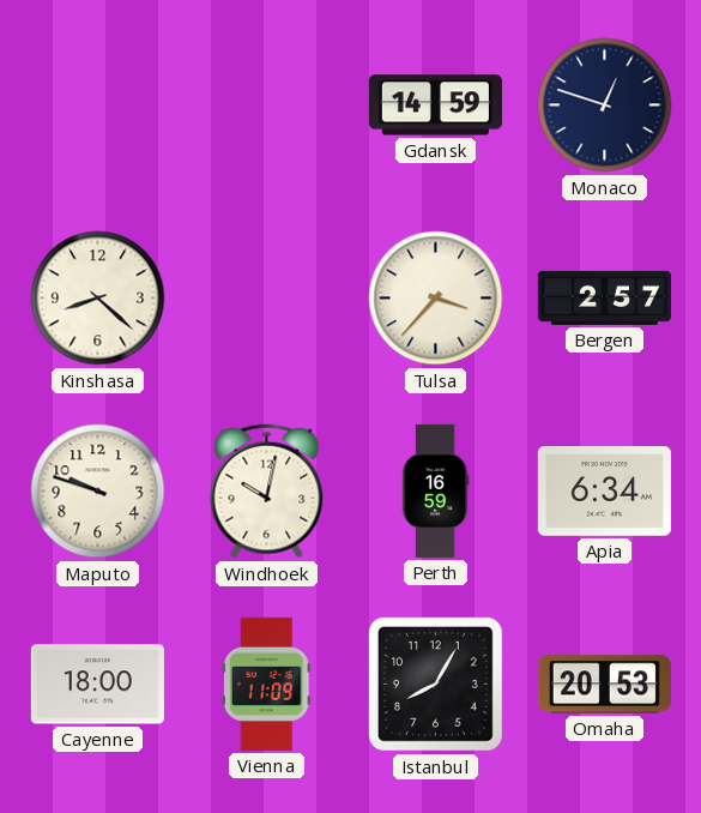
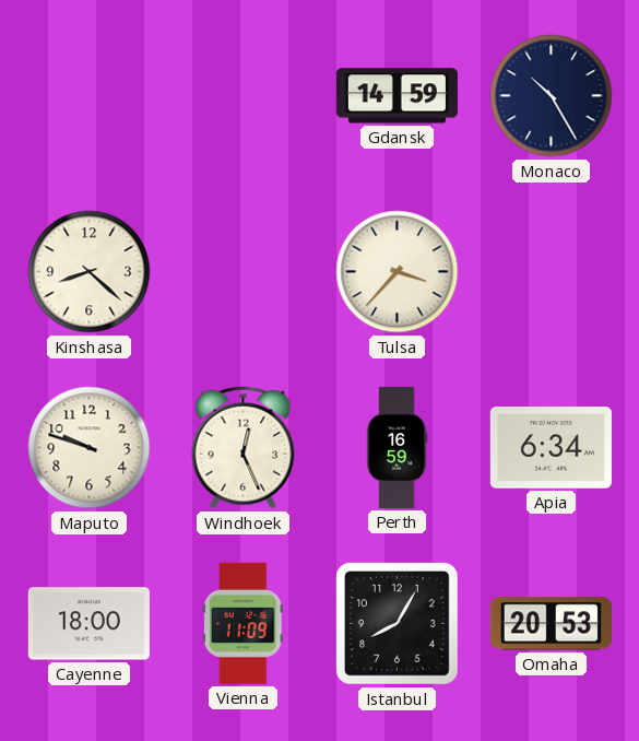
Monaco: 12:48 -> 10:25 (552, 96)
Bergen: 2:57 -> none (604, 297)
Windhoek: 10:02 -> 12:26 (244, 448)
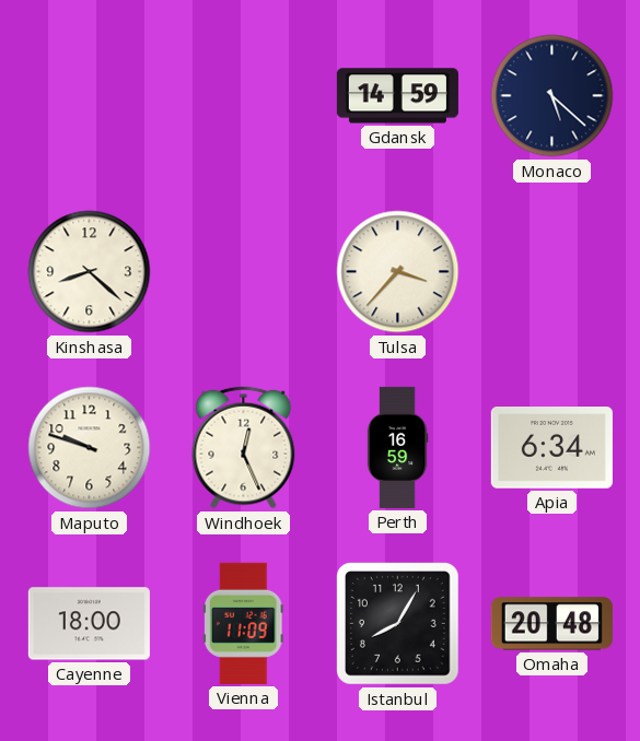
Monaco: 10:25 -> 5:22 (552, 96)
Omaha: 20:53 -> 20:48 (551, 624)
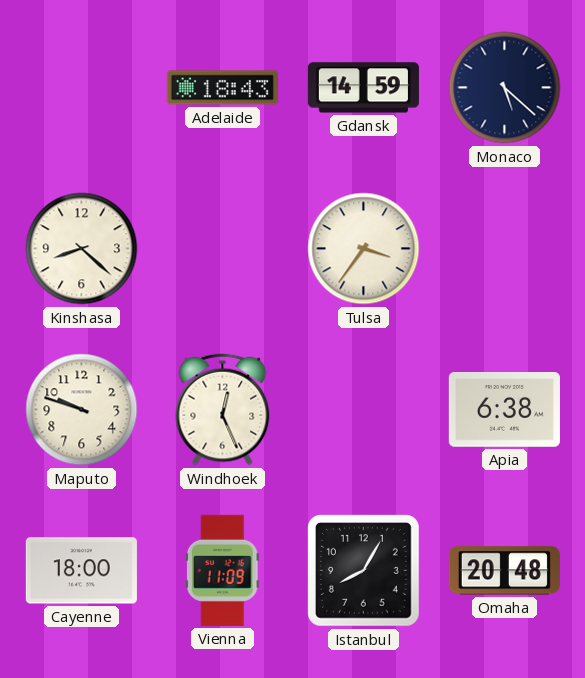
Adelaide: none -> 18:43 (222, 88)
Tulsa: 3:37 -> 3:36 (364, 249)
Perth: 16:59 -> none (397, 447)
Apia: 6:34 -> 6:38 (504, 410)
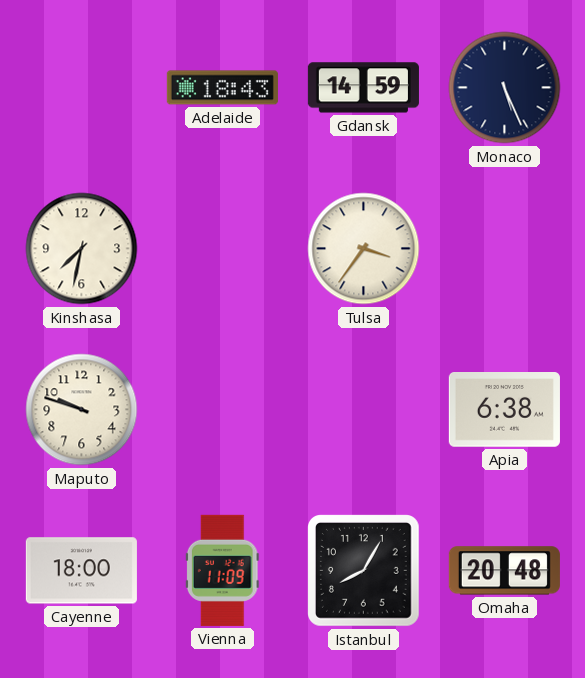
Monaco: 5:22 -> 5:26 (505, 88)
Kinshasa: 8:22 -> 7:32 (82, 249)
Windhoek: 12:26 -> none (223, 410)
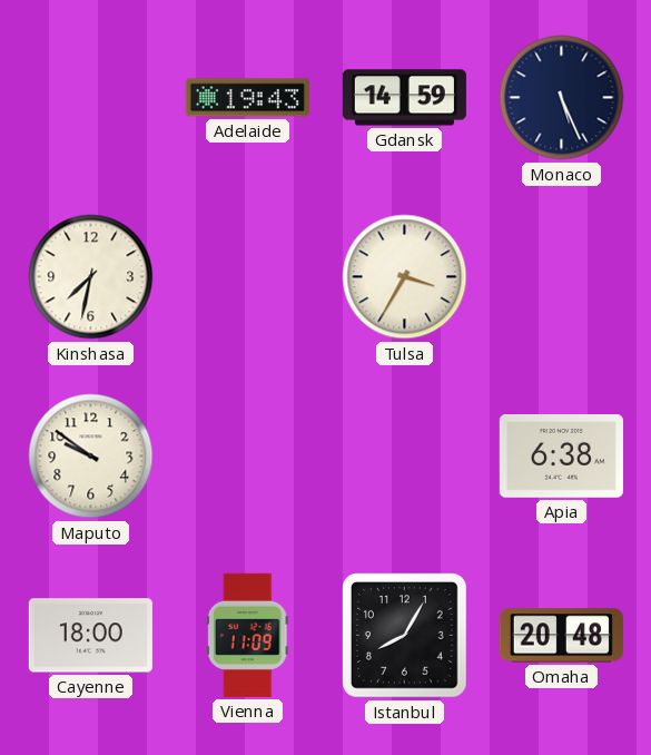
Adelaide: 18:43 -> 19:43 (247, 98)
Tulsa: 3:36 -> 3:35 (405, 277)
Maputo: 9:48 -> 9:51 (91, 457)
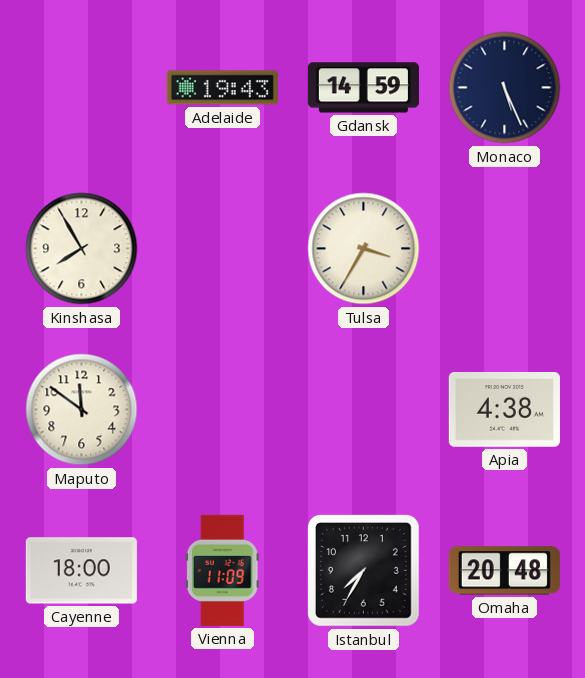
Kinshasa: 7:32 -> 7:55 (82, 249)
Maputo: 9:51 -> 11:51 (82, 410)
Apia: 6:38 -> 4:38 (504, 410)
Istanbul: 8:05 -> 7:35 (364, 571)
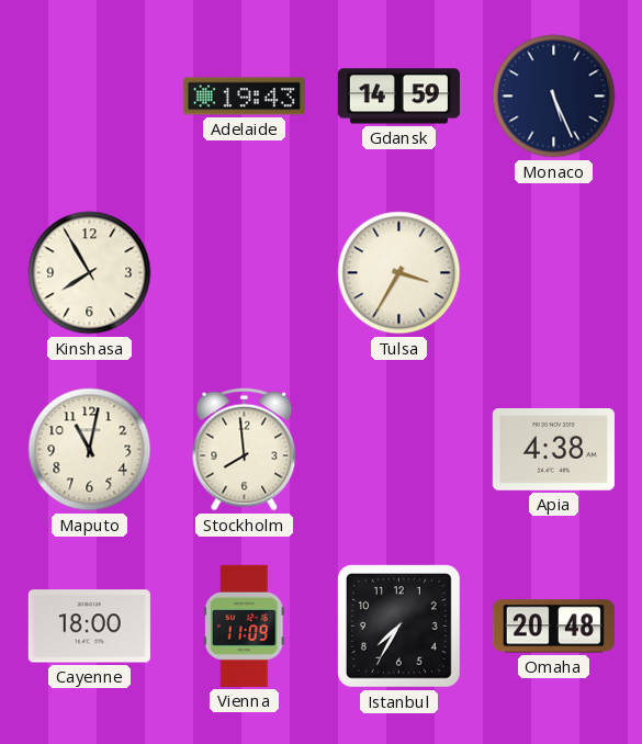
Maputo: 11:51 -> 11:02 (90, 450)
Stockholm: none -> 7:59 (245, 450)
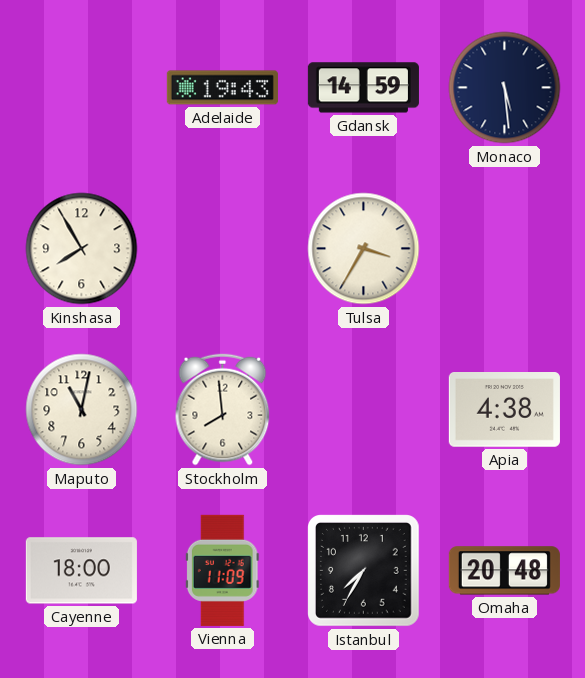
Monaco: 5:26 -> 5:29 (505, 88)
